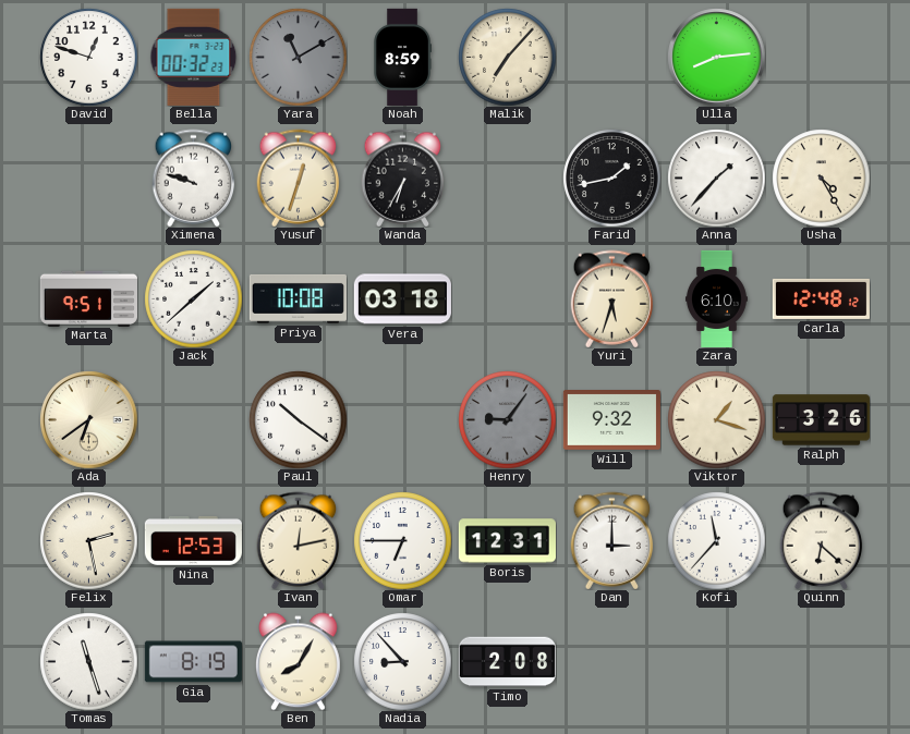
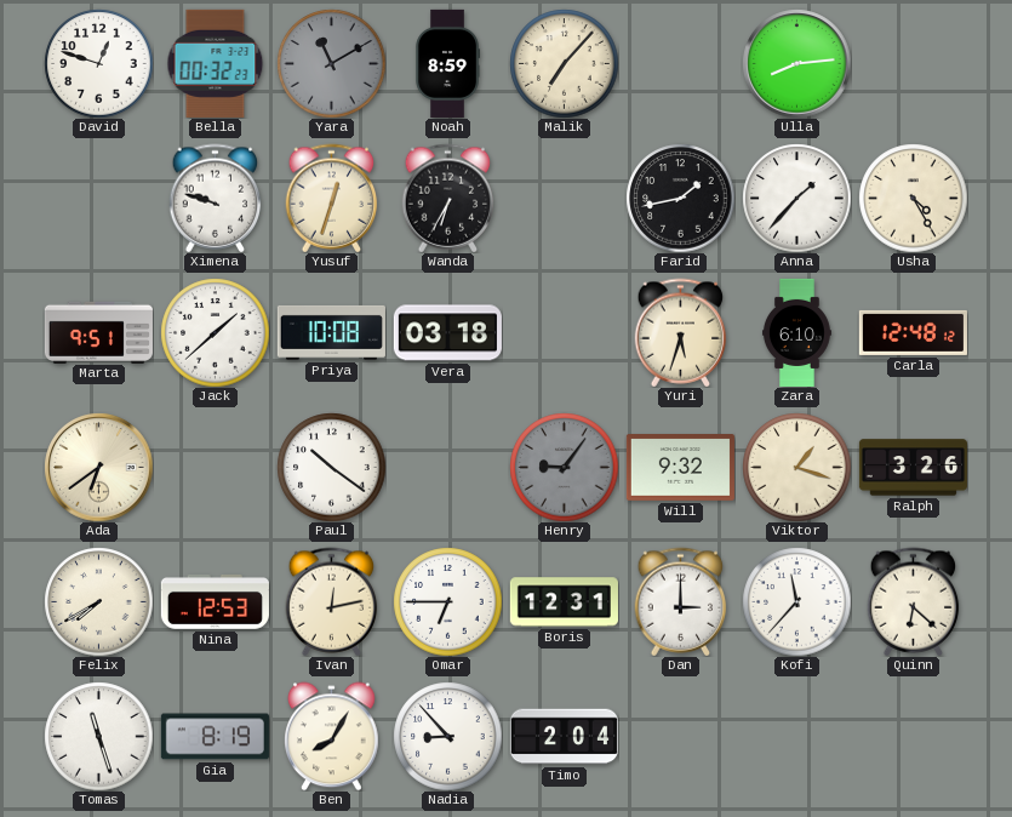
Felix: 2:28 -> 7:40 (98, 601)
Timo: 2:08 -> 2:04 (564, 737)
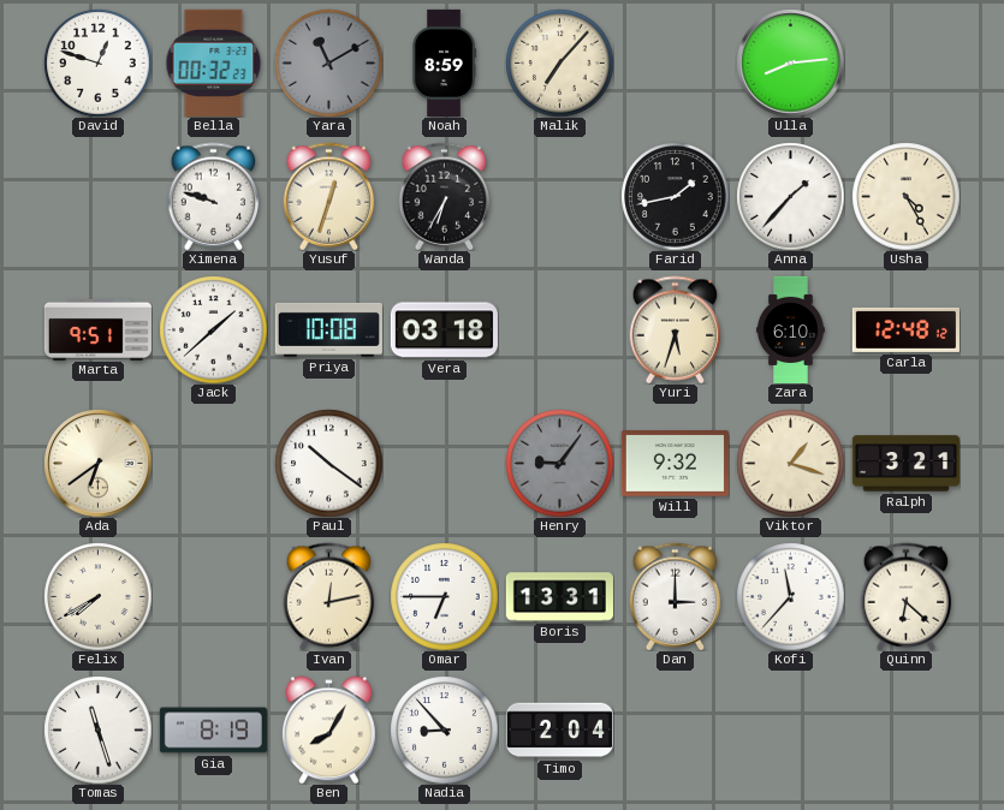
Ralph: 3:26 -> 3:21 (905, 464)
Nina: 12:53 -> none (215, 601)
Boris: 12:31 -> 13:31 (559, 597)
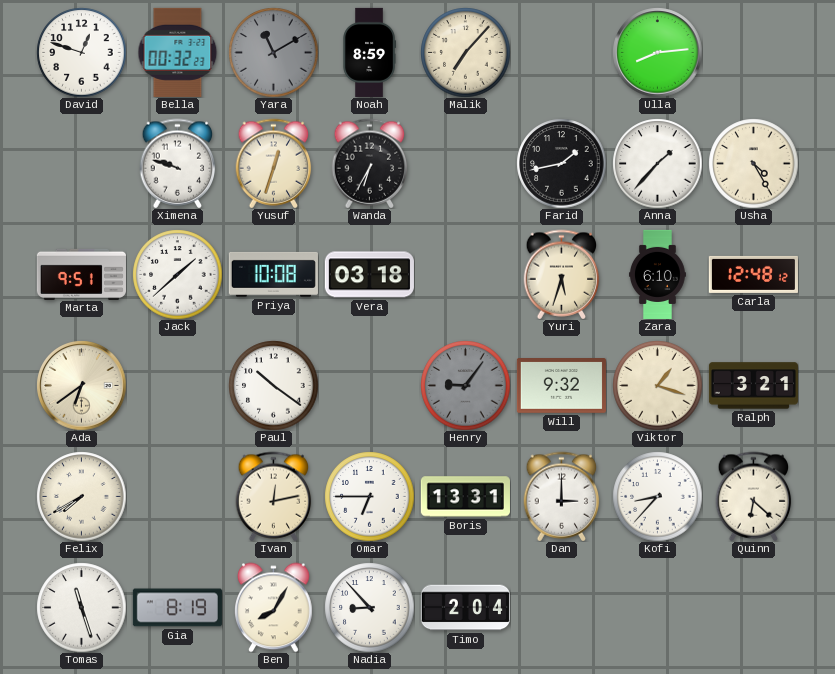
Kofi: 11:37 -> 8:37 (657, 496)
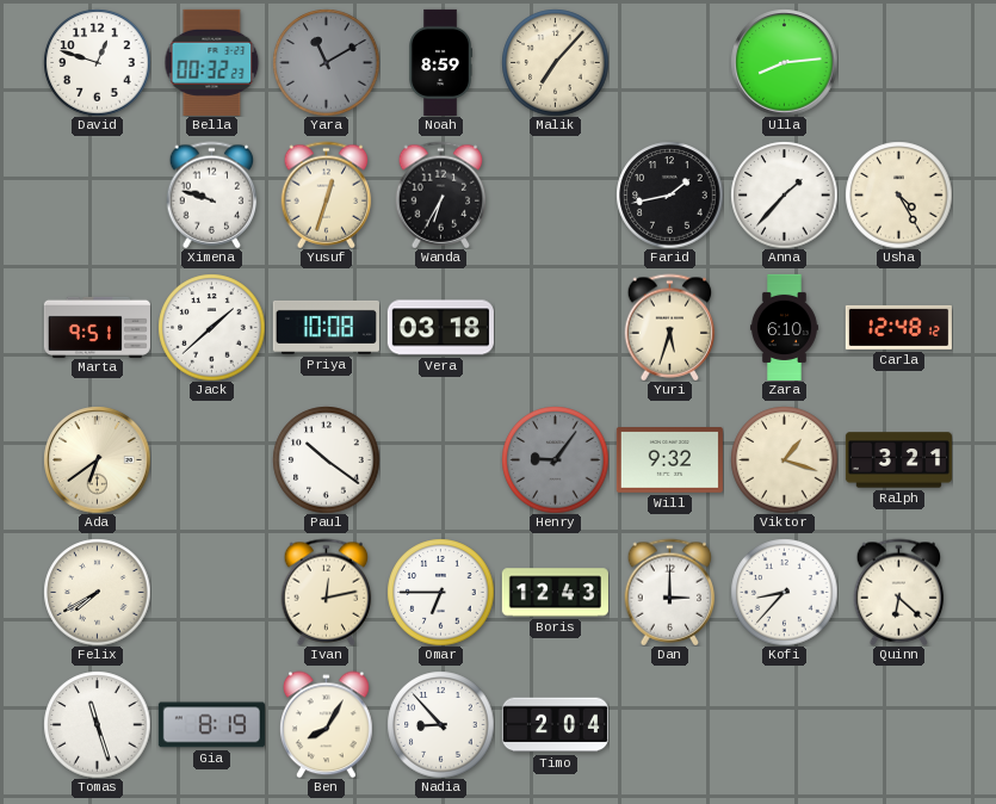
Boris: 13:31 -> 12:43 (555, 593)
